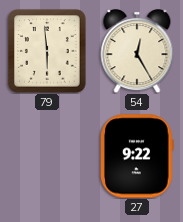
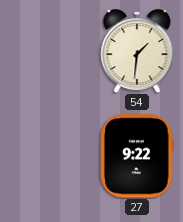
79: 5:59 -> none (47, 51)
54: 12:25 -> 1:31 (137, 51)
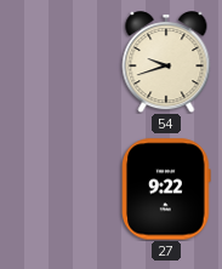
54: 1:31 -> 9:42 (166, 62)
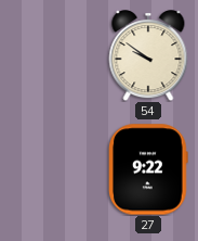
54: 9:42 -> 9:51 (148, 55)
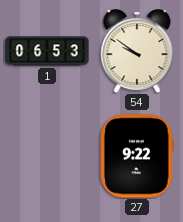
1: none -> 06:53 (47, 51)
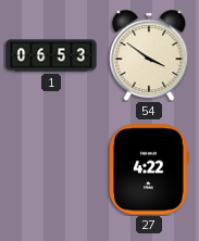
54: 9:51 -> 3:51 (149, 55)
27: 9:22 -> 4:22 (149, 169)
